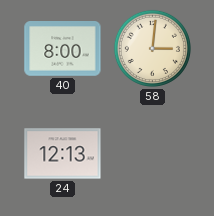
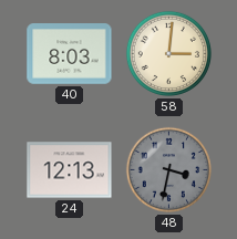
40: 8:00 -> 8:03 (70, 54)
48: none -> 3:32 (168, 169)
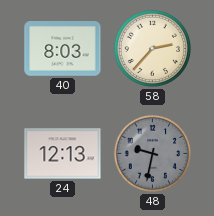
58: 3:01 -> 2:37 (152, 48)
48: 3:32 -> 9:32 (152, 153)
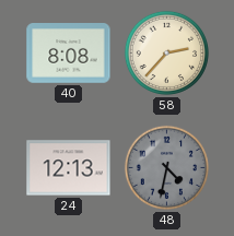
40: 8:03 -> 8:08 (69, 54)
48: 9:32 -> 4:32 (166, 167)
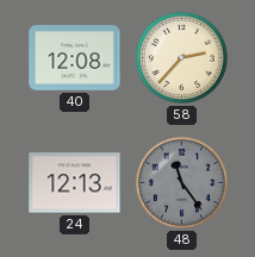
40: 8:08 -> 12:08 (75, 58)
48: 4:32 -> 11:24 (181, 182)
